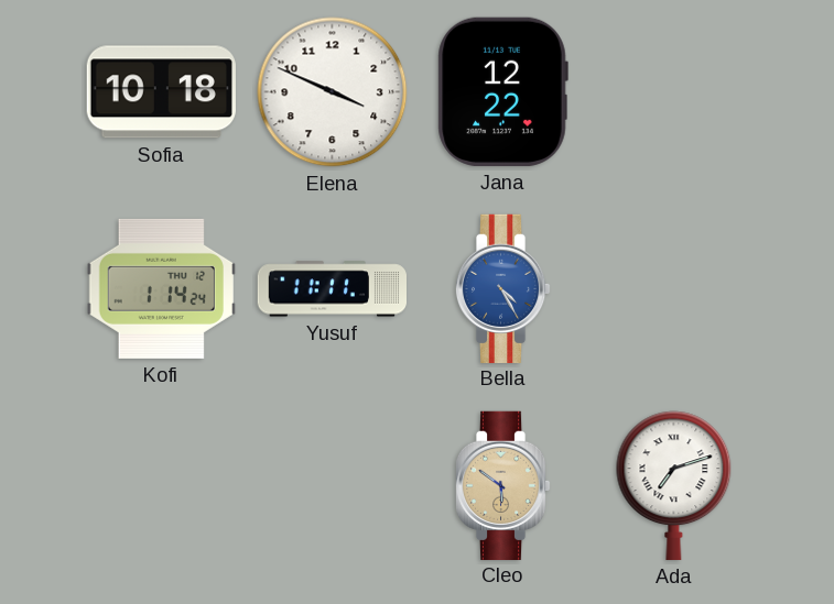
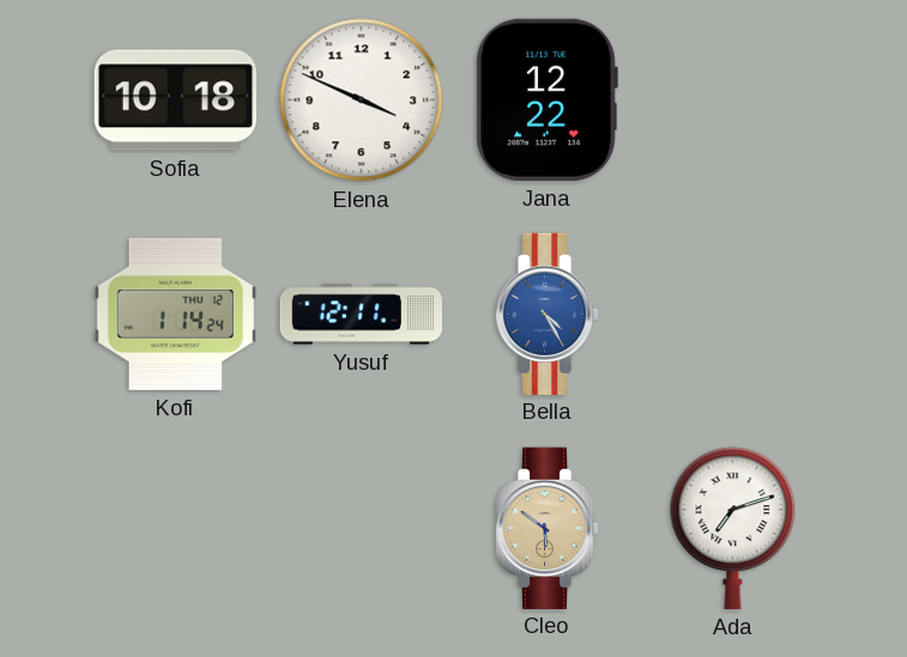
Yusuf: 11:11 -> 12:11 (361, 315)
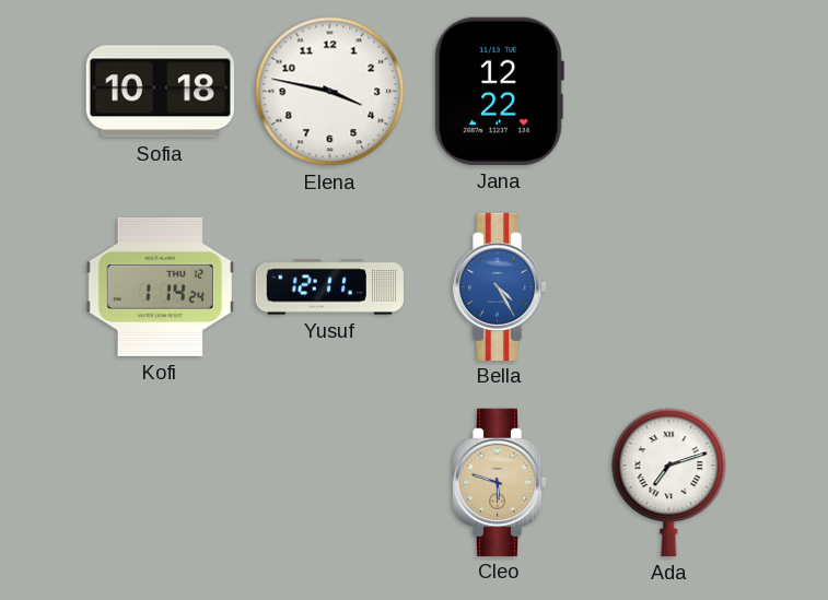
Elena: 3:49 -> 3:47 (330, 92)
Cleo: 5:51 -> 5:48 (499, 482)
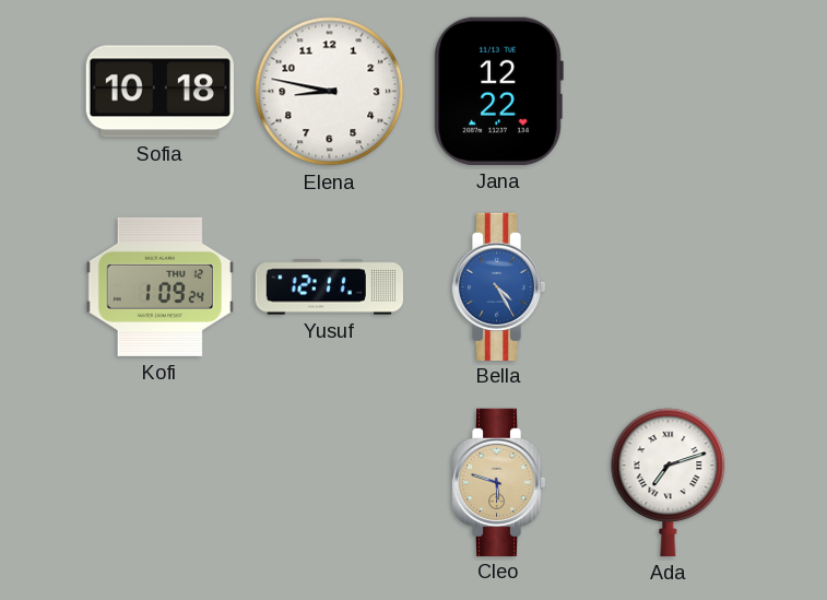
Elena: 3:47 -> 8:47 (330, 92)
Kofi: 1:14 -> 1:09 (160, 286)
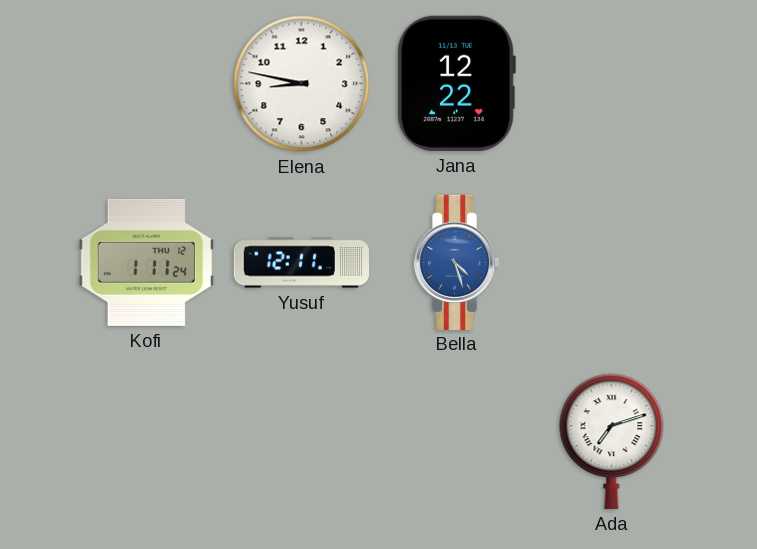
Sofia: 10:18 -> none (160, 92)
Kofi: 1:09 -> 1:11 (146, 262)
Bella: 4:25 -> 4:27 (456, 262)
Cleo: 5:48 -> none (498, 482)
